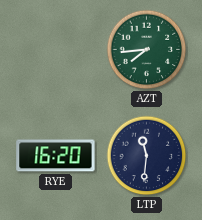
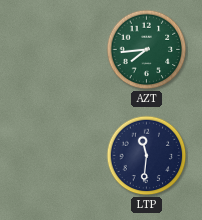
RYE: 16:20 -> none (56, 156)
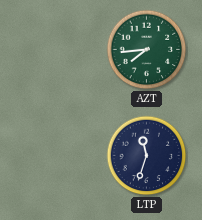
LTP: 11:31 -> 11:33 (147, 156)
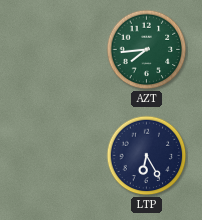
LTP: 11:33 -> 6:25 (147, 156)
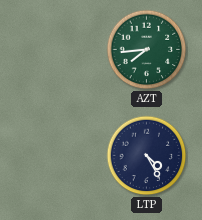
LTP: 6:25 -> 4:25 (147, 156)
